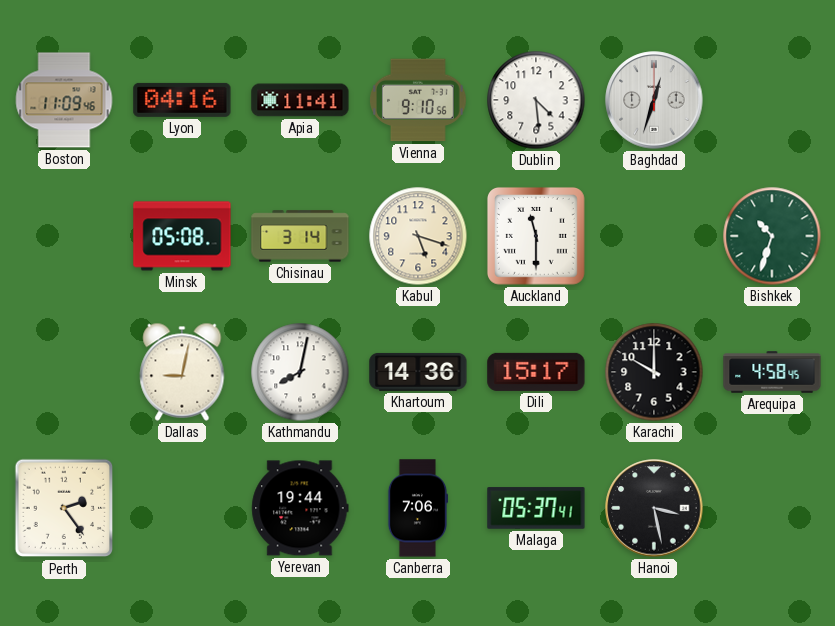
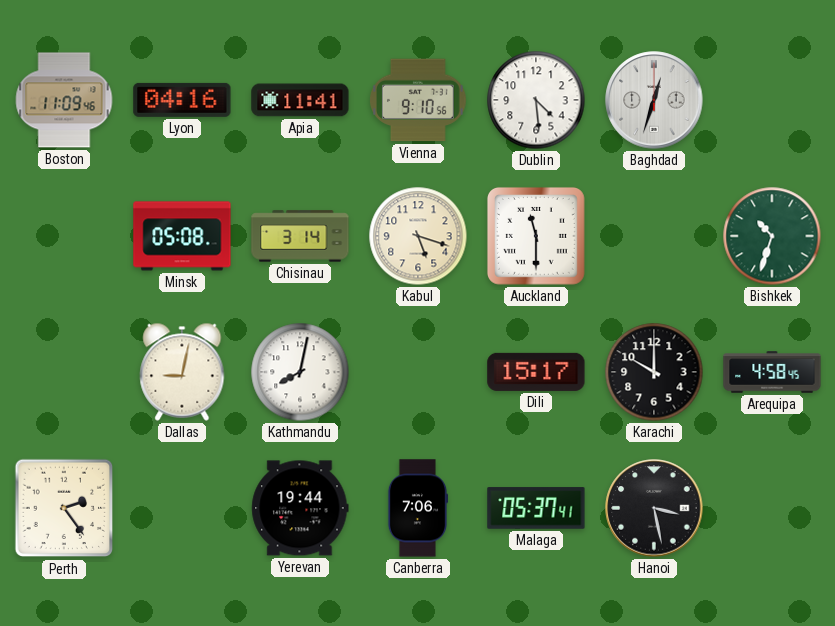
Khartoum: 14:36 -> none (418, 372)
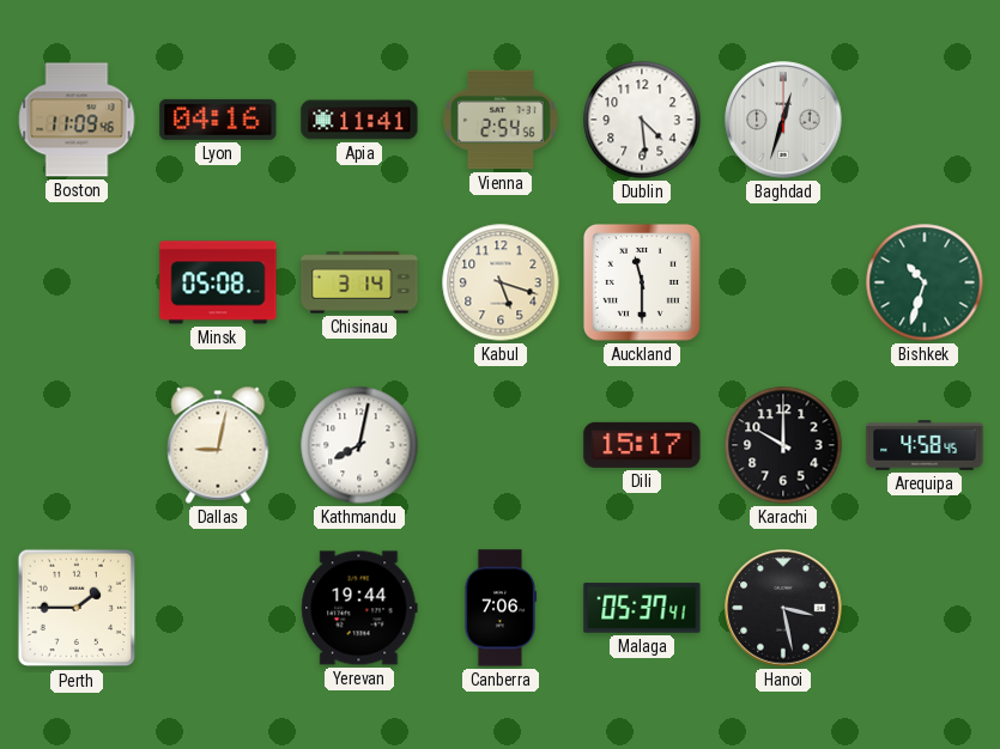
Vienna: 9:10 -> 2:54 (502, 120)
Perth: 2:24 -> 1:45 (77, 608)
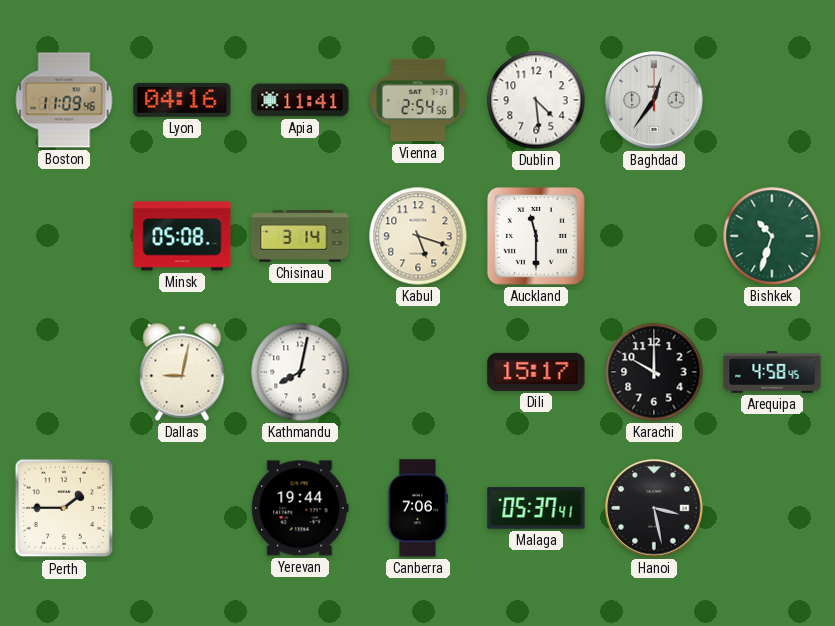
Baghdad: 12:33 -> 12:36 (654, 100)
